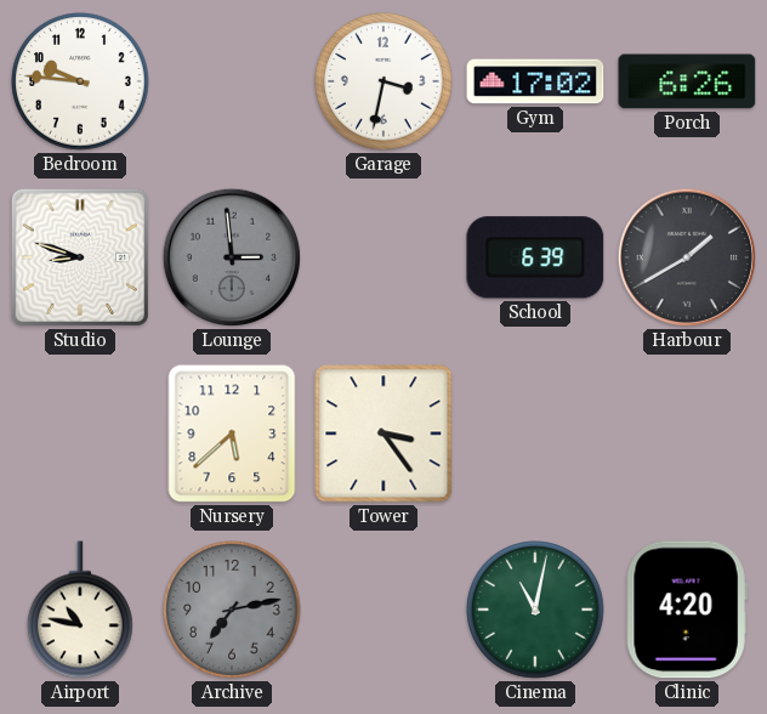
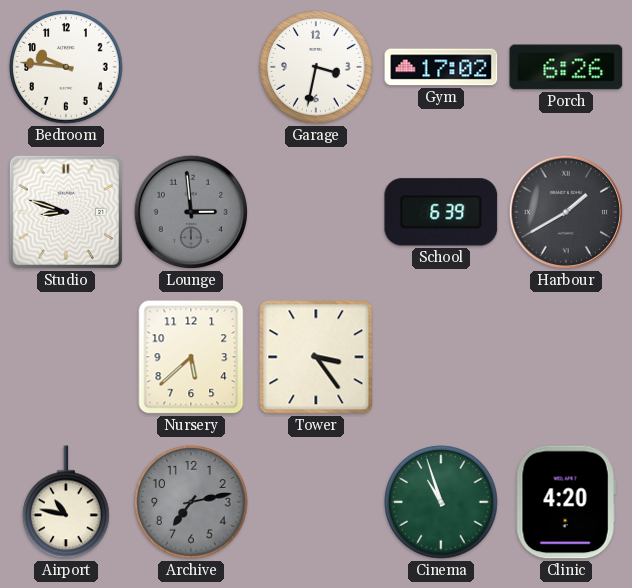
Cinema: 11:02 -> 10:57 (441, 502)
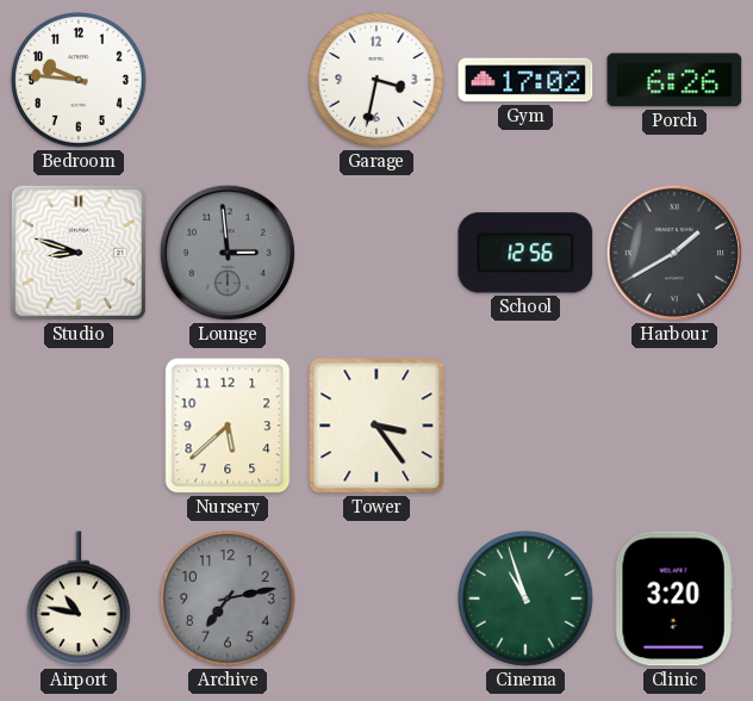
School: 6:39 -> 12:56 (525, 253)
Clinic: 4:20 -> 3:20 (674, 598)
